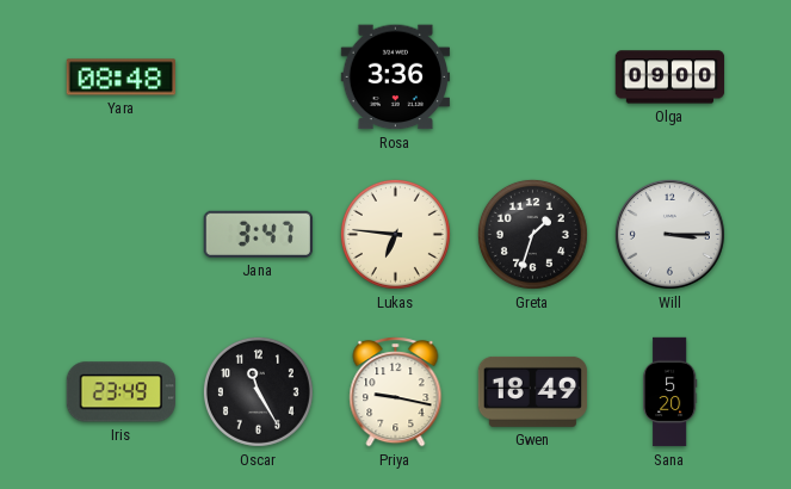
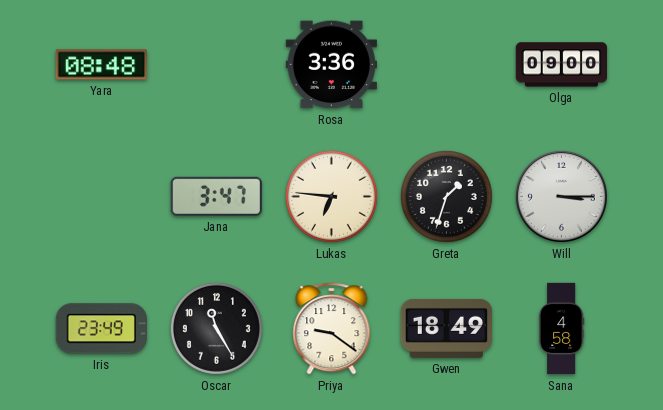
Priya: 9:17 -> 9:21 (332, 329)
Sana: 5:20 -> 4:58 (561, 329)
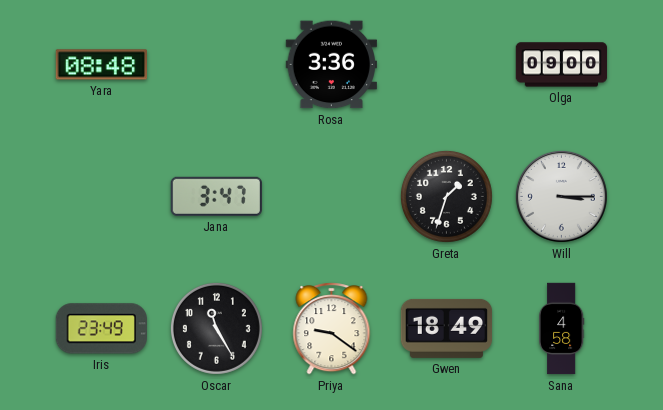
Lukas: 6:46 -> none (331, 196)
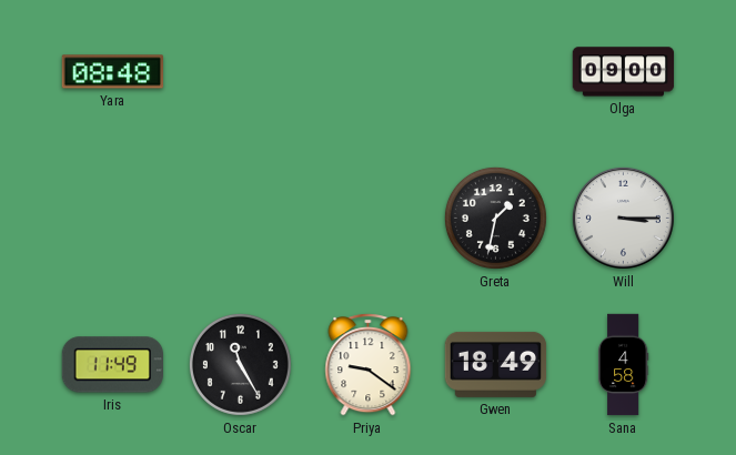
Rosa: 3:36 -> none (331, 65)
Jana: 3:47 -> none (216, 196)
Greta: 1:33 -> 1:32 (495, 218)
Iris: 23:49 -> 11:49 (112, 365)
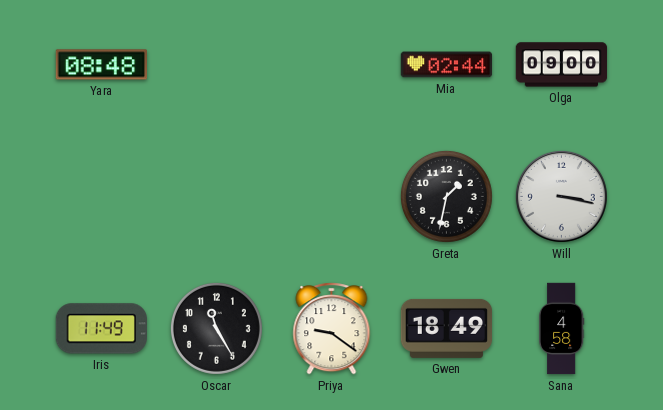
Mia: none -> 02:44 (447, 65)
Will: 3:15 -> 3:17 (561, 196)
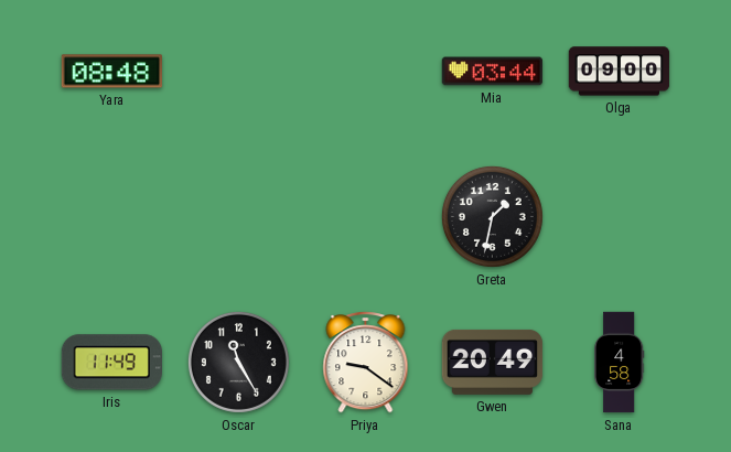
Mia: 02:44 -> 03:44 (493, 72)
Will: 3:17 -> none (561, 196)
Gwen: 18:49 -> 20:49 (493, 362)
